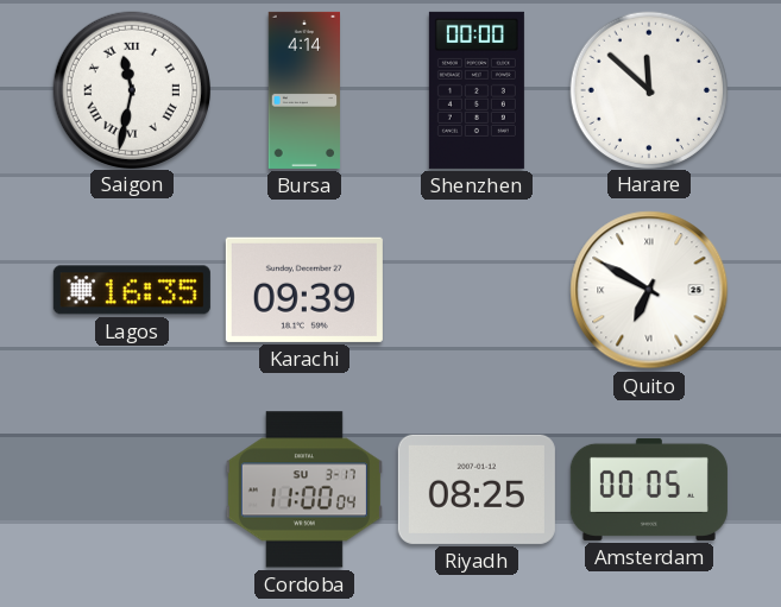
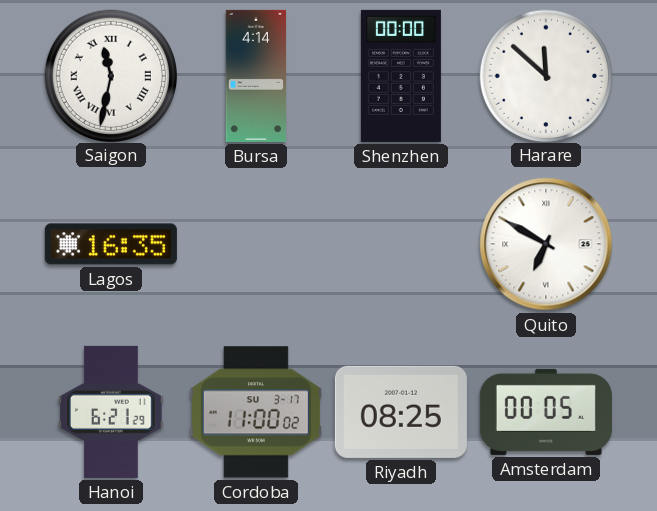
Karachi: 09:39 -> none (304, 290)
Hanoi: none -> 6:21 (111, 412)
Cordoba: 11:00:04 -> 11:00:02 (256, 412)
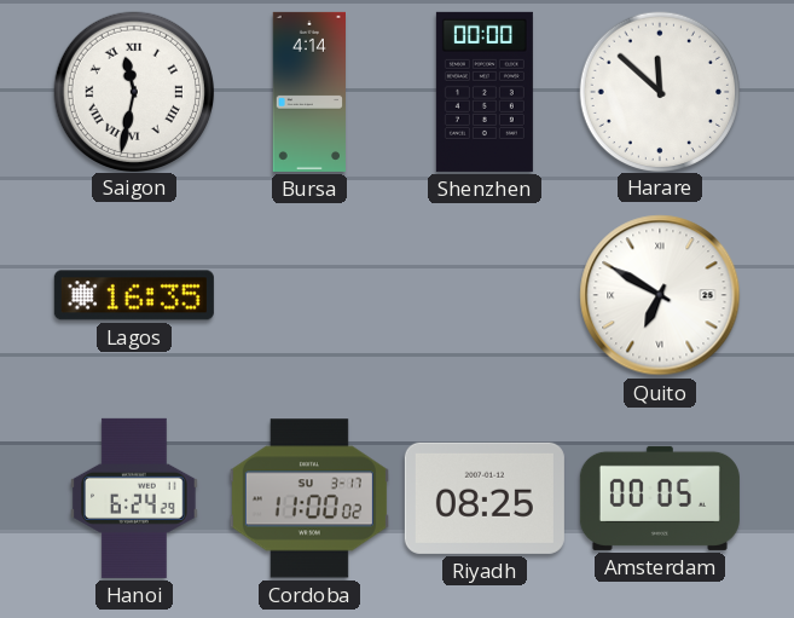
Hanoi: 6:21 -> 6:24 (134, 498)
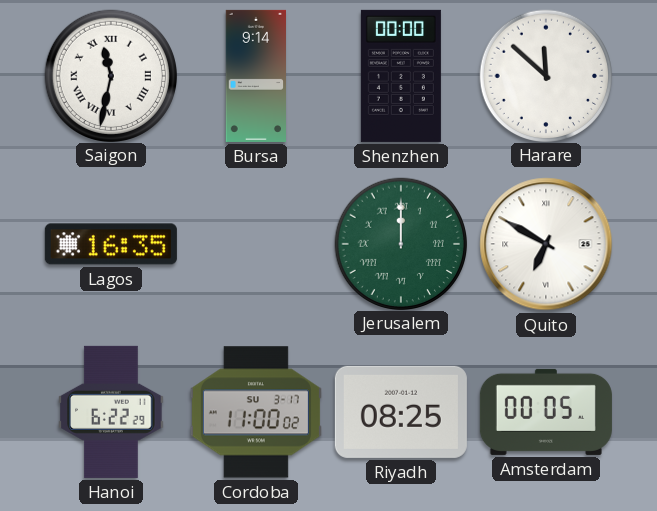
Bursa: 4:14 -> 9:14 (255, 76)
Jerusalem: none -> 12:00 (400, 243)
Hanoi: 6:24 -> 6:22 (111, 412)
